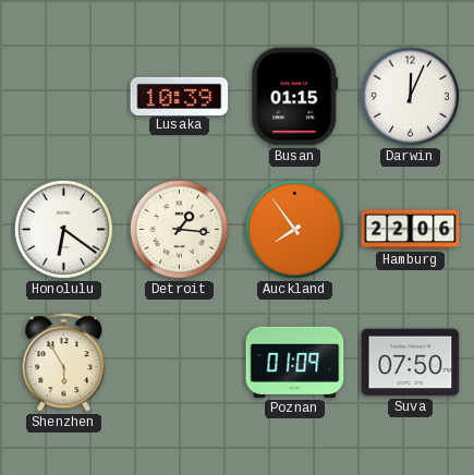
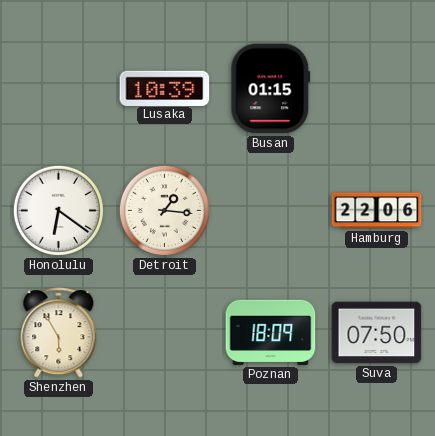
Darwin: 12:04 -> none (410, 96)
Auckland: 7:54 -> none (294, 229)
Poznan: 01:09 -> 18:09 (271, 332)
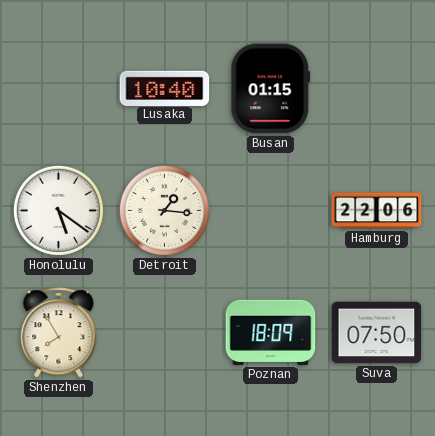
Lusaka: 10:39 -> 10:40 (165, 88)
Honolulu: 6:21 -> 5:21 (58, 210)
Shenzhen: 5:55 -> 7:55 (59, 333)
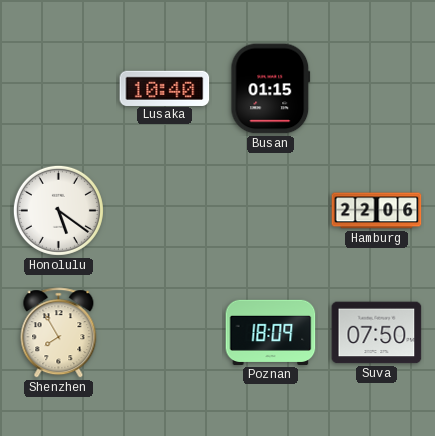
Detroit: 1:16 -> none (164, 210)
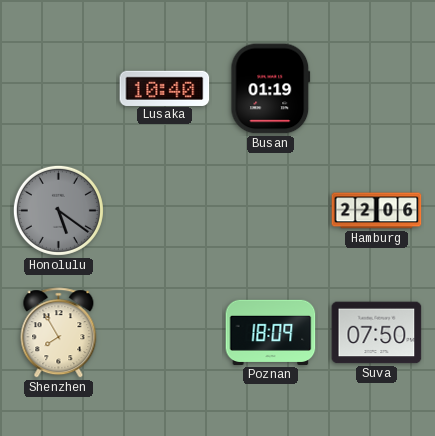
Busan: 01:15 -> 01:19 (271, 89)
Honolulu dial: white -> grey (58, 210)
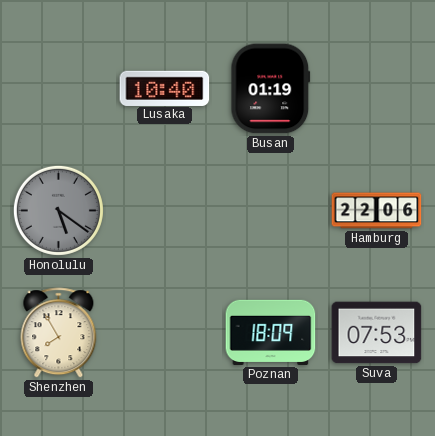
Suva: 07:50 -> 07:53 (377, 333)
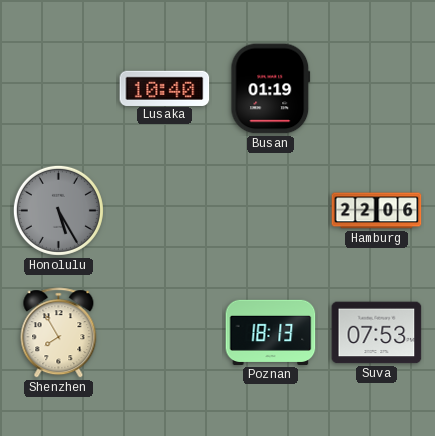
Honolulu: 5:21 -> 5:25 (58, 210)
Poznan: 18:09 -> 18:13 (271, 332)
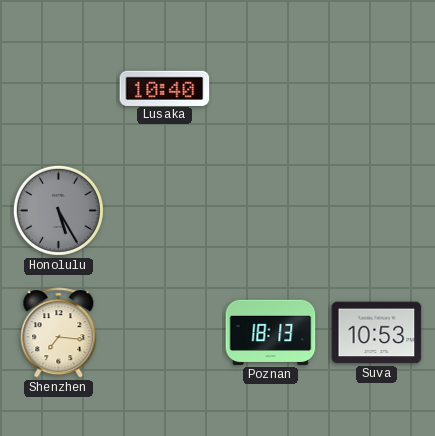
Busan: 01:19 -> none (271, 89)
Hamburg: 22:06 -> none (377, 211)
Shenzhen: 7:55 -> 7:16 (59, 333)
Suva: 07:53 -> 10:53 (377, 333)
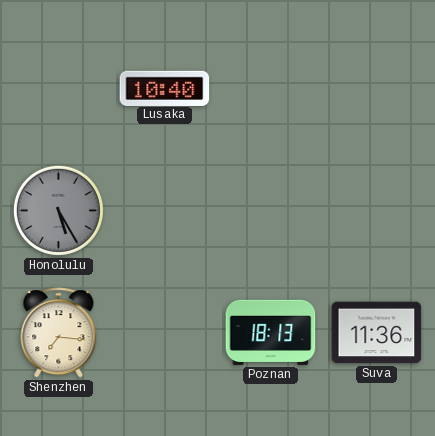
Suva: 10:53 -> 11:36 (377, 333)
